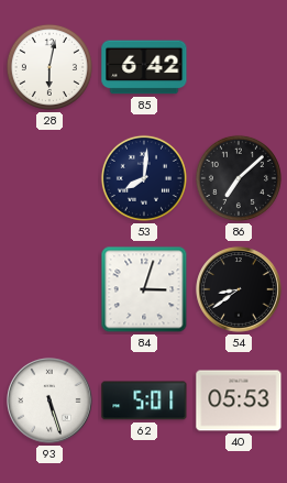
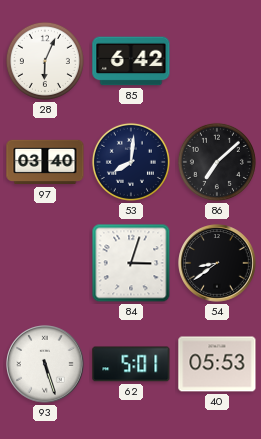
28: 6:02 -> 6:04 (45, 61)
97: none -> 03:40 (45, 162)
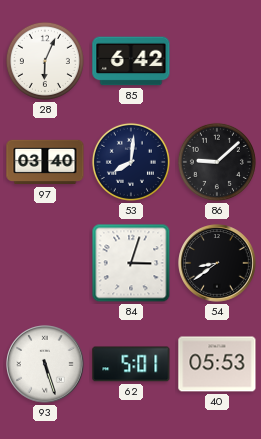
86: 7:08 -> 9:08 (217, 162)
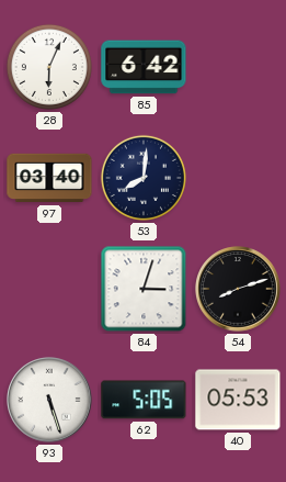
86: 9:08 -> none (217, 162)
54: 8:39 -> 8:12 (238, 289)
62: 5:01 -> 5:05 (144, 400)
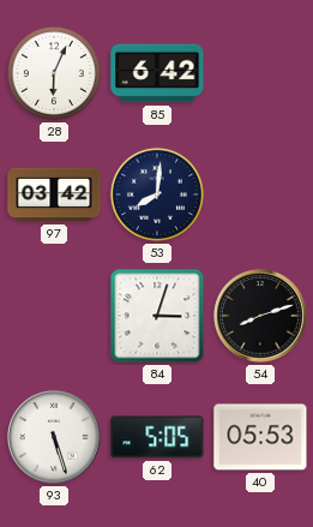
97: 03:40 -> 03:42 (54, 194)
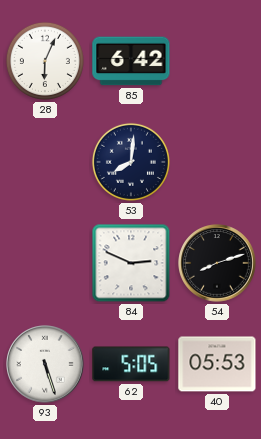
97: 03:42 -> none (54, 194)
84: 3:03 -> 2:49 (131, 263)
